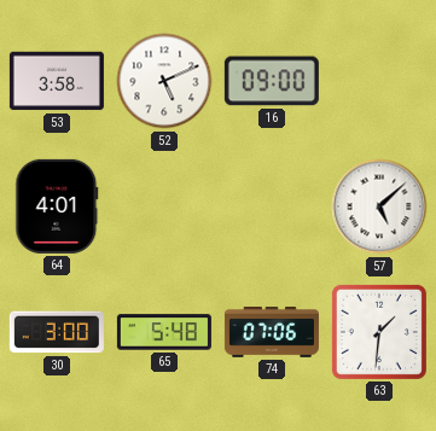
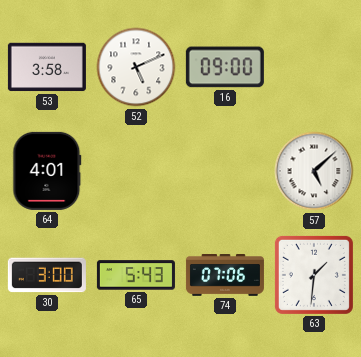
65: 5:48 -> 5:43 (136, 275)
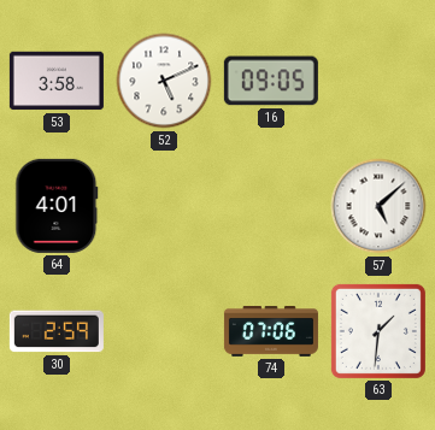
16: 09:00 -> 09:05 (271, 81)
30: 3:00 -> 2:59 (57, 331)
65: 5:43 -> none (136, 275)
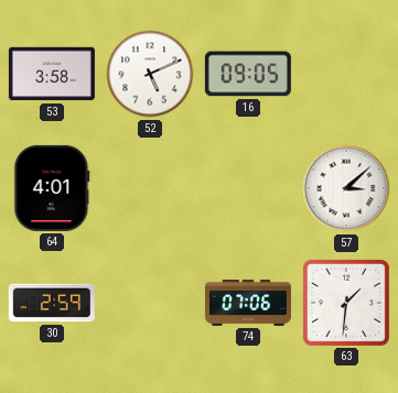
57: 5:08 -> 3:08 (346, 188)
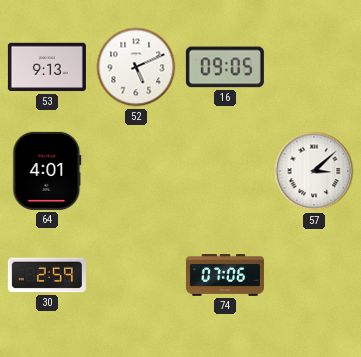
53: 3:58 -> 9:13 (47, 67)
63: 1:31 -> none (346, 303)
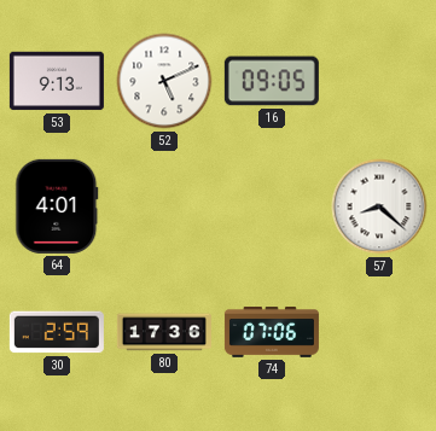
57: 3:08 -> 8:22 (379, 206)
80: none -> 17:36 (164, 332)
